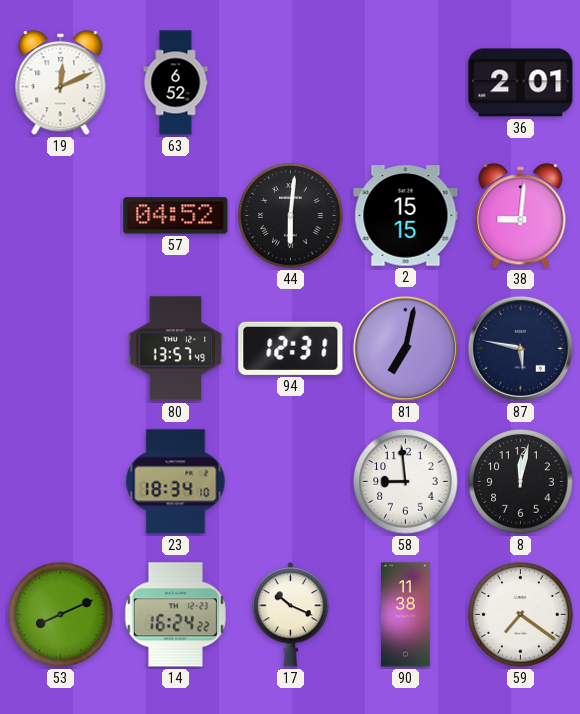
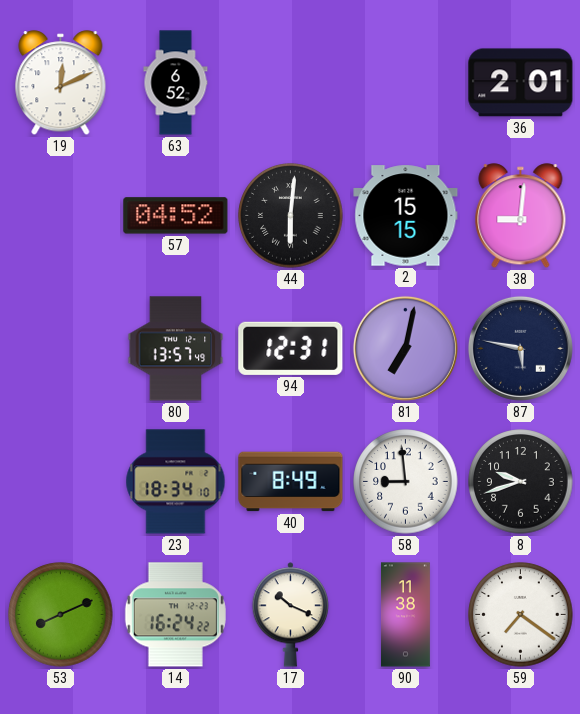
40: none -> 8:49 (291, 482)
8: 12:02 -> 9:42 (521, 482)
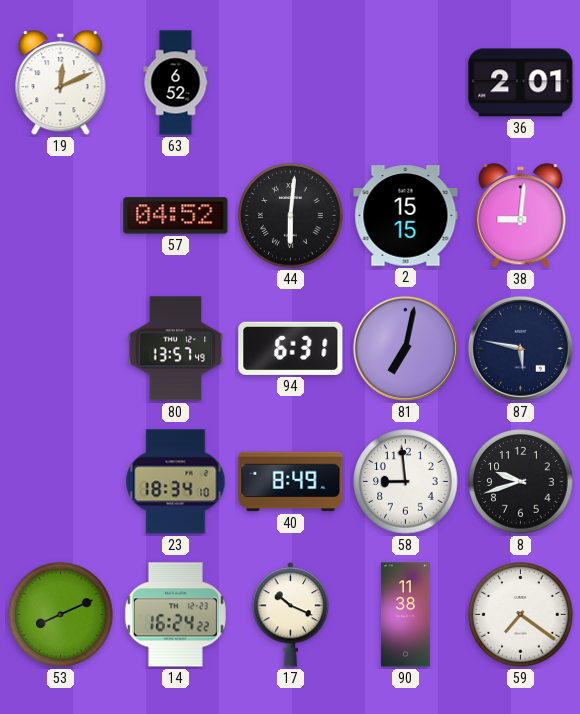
94: 12:31 -> 6:31 (291, 348)
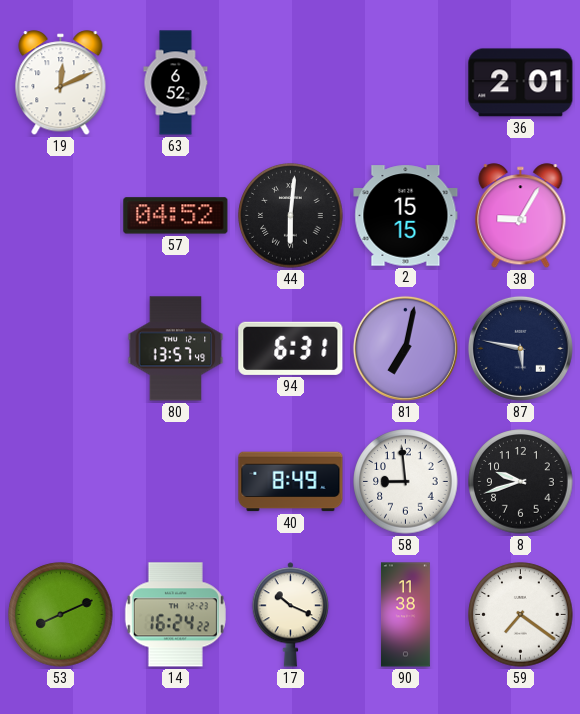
38: 9:01 -> 9:05 (521, 216)
23: 18:34 -> none (176, 482)
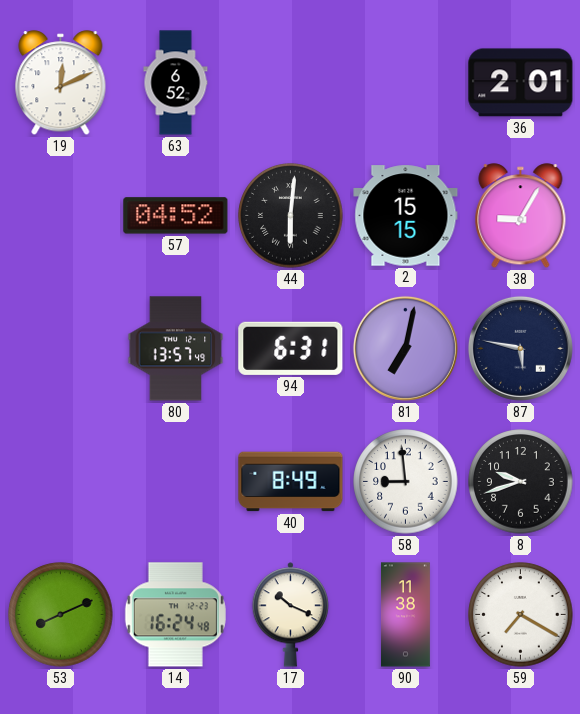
14: 16:24:22 -> 16:24:48 (175, 615)
59: 7:21 -> 7:20 (521, 615)
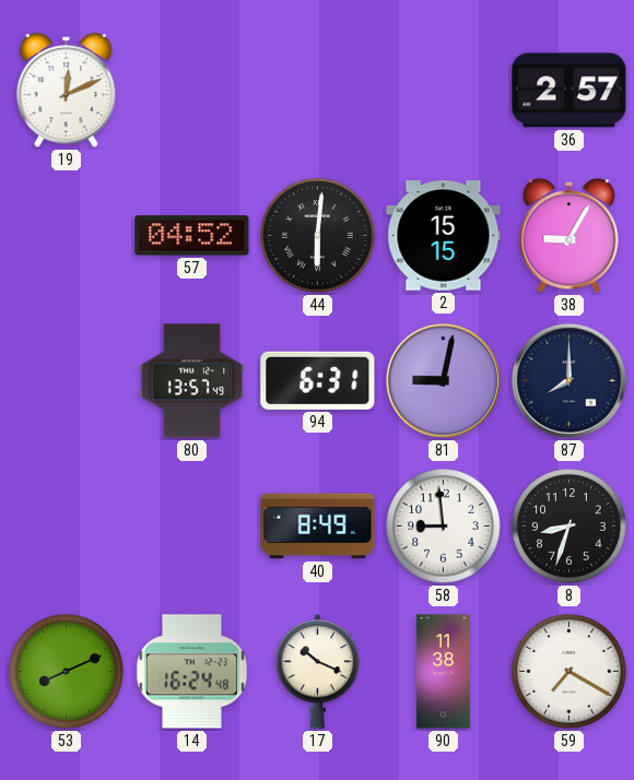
63: 6:52 -> none (176, 83)
36: 2:01 -> 2:57 (570, 91)
81: 7:02 -> 9:02 (443, 380)
87: 5:47 -> 8:00 (568, 380)
8: 9:42 -> 8:33 (570, 527)
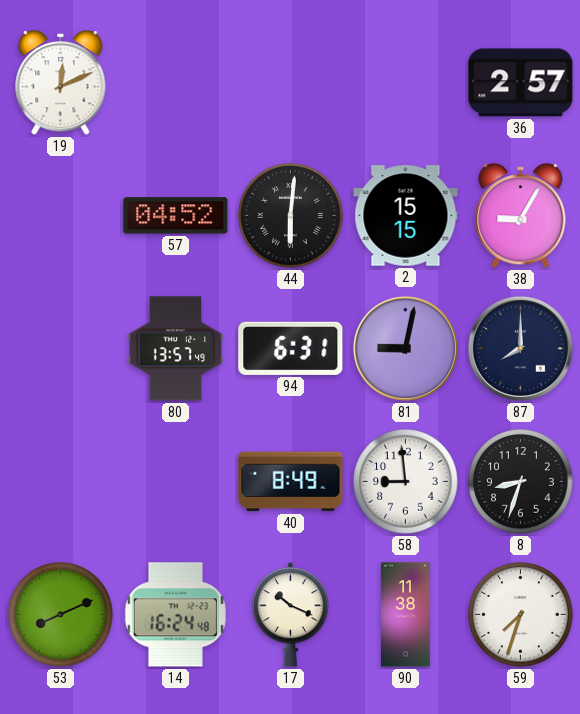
59: 7:20 -> 7:33 (521, 615)
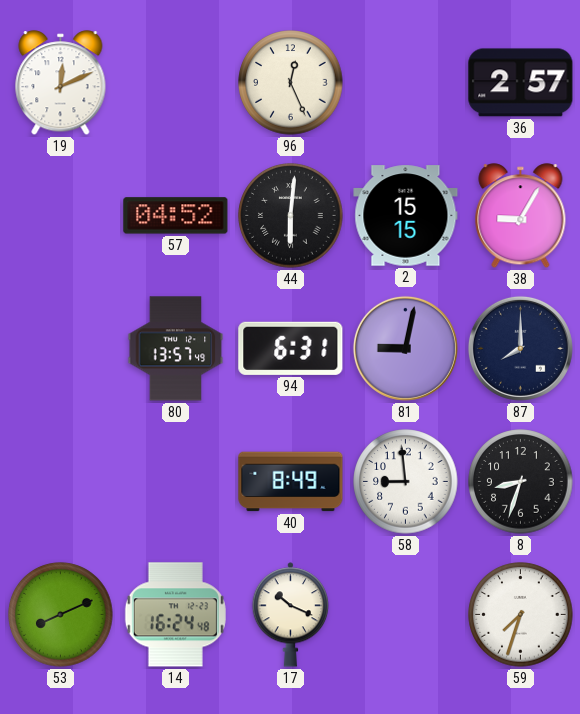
96: none -> 12:26 (291, 83)
90: 11:38 -> none (405, 615)
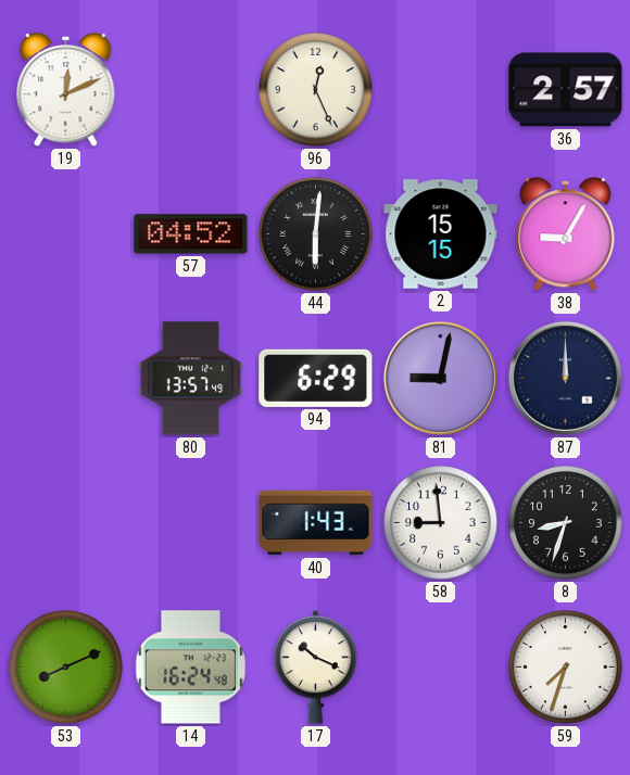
94: 6:31 -> 6:29 (316, 378)
87: 8:00 -> 12:00 (565, 378)
40: 8:49 -> 1:43 (316, 523)
